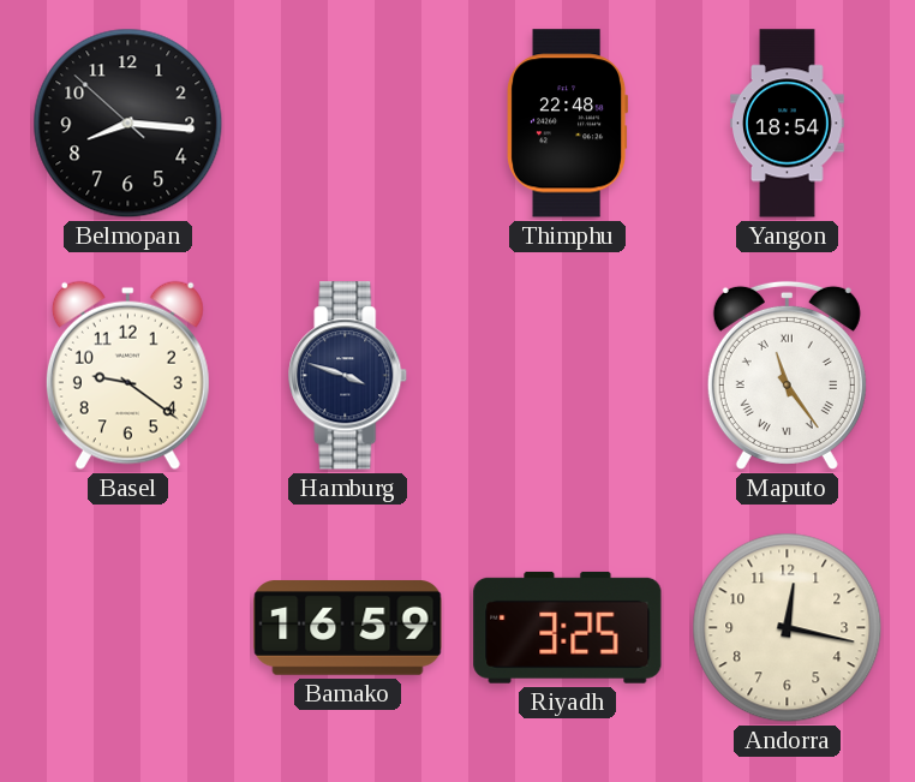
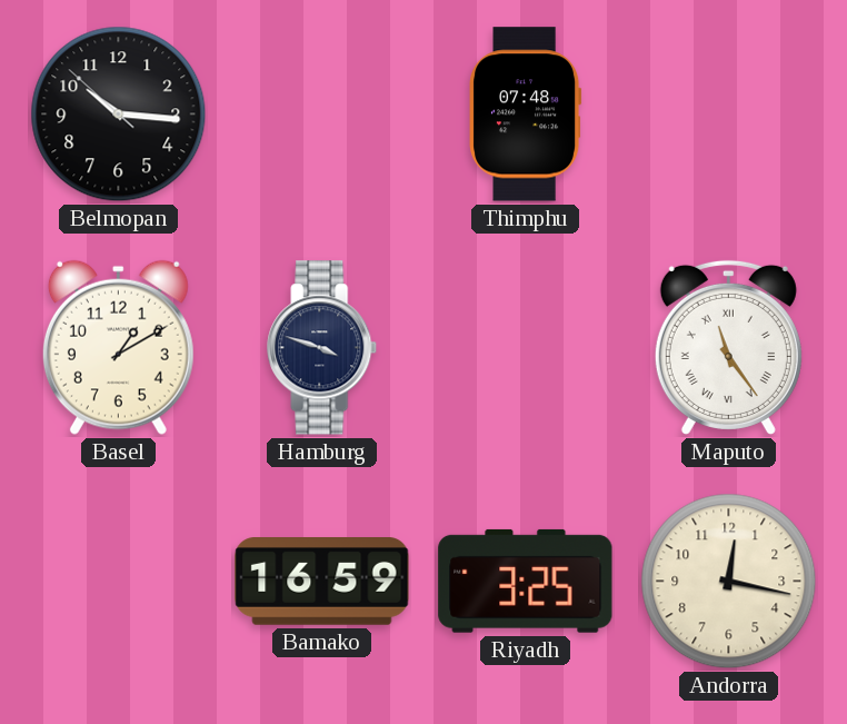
Belmopan: 8:15 -> 10:15 (119, 115)
Thimphu: 22:48 -> 07:48 (526, 115)
Yangon: 18:54 -> none (788, 124)
Basel: 9:21 -> 1:10 (118, 347)
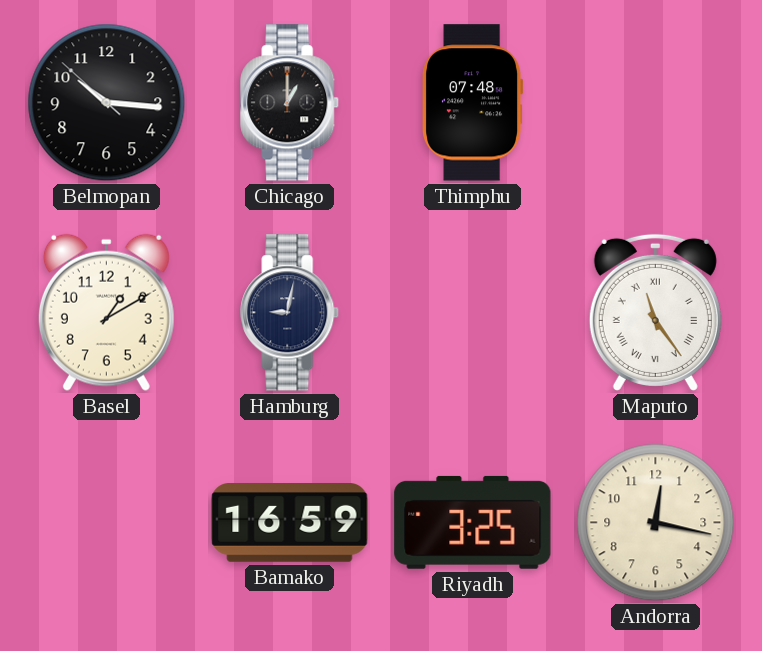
Chicago: none -> 1:00 (290, 103)
Hamburg: 3:48 -> 9:02 (290, 313)
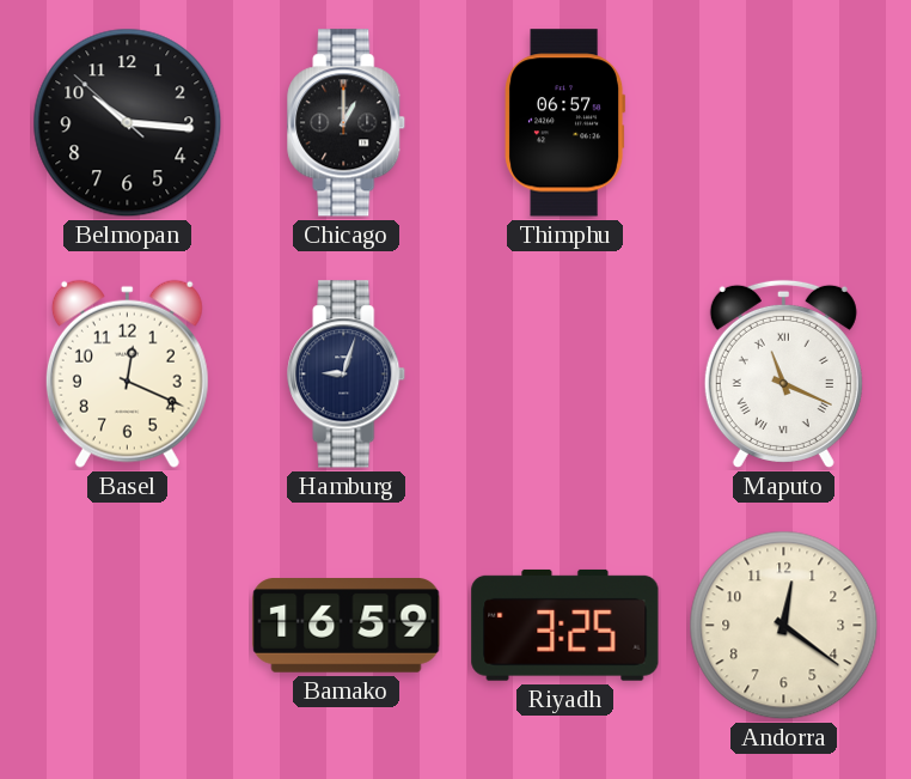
Thimphu: 07:48 -> 06:57 (565, 123)
Basel: 1:10 -> 12:19 (127, 373)
Hamburg: 9:02 -> 9:03 (347, 375)
Maputo: 11:24 -> 11:19 (783, 373)
Andorra: 12:17 -> 12:21 (784, 626)
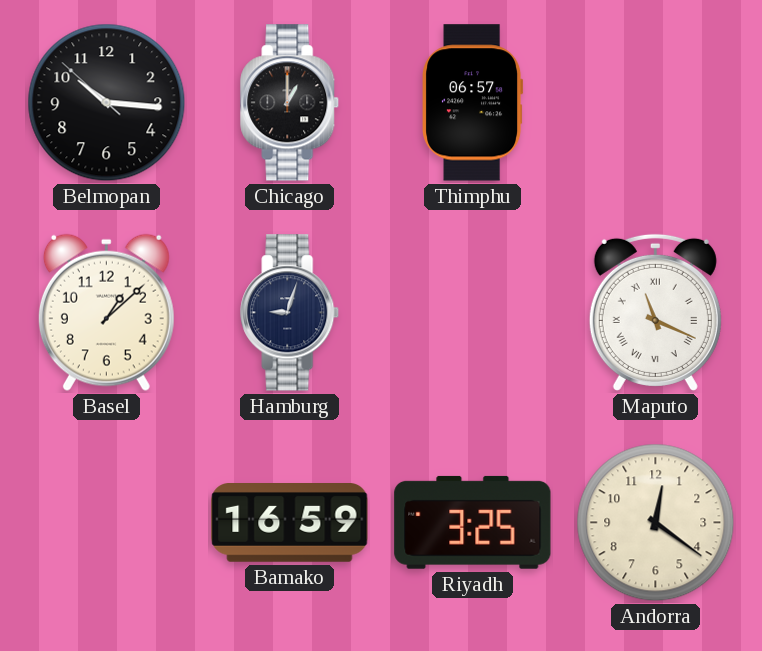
Basel: 12:19 -> 1:08 (106, 312)
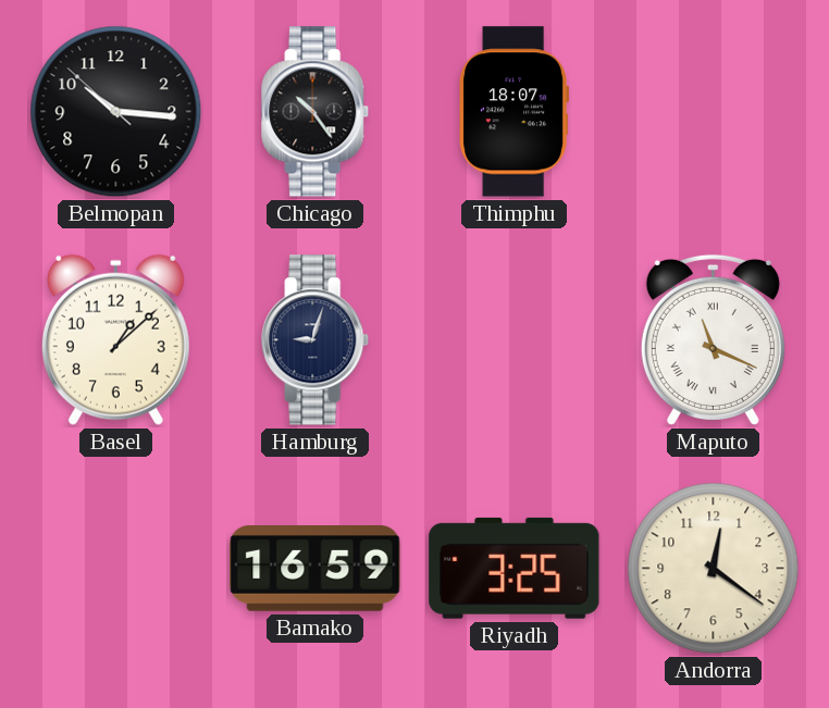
Chicago: 1:00 -> 10:24 (315, 112)
Thimphu: 06:57 -> 18:07 (515, 112)
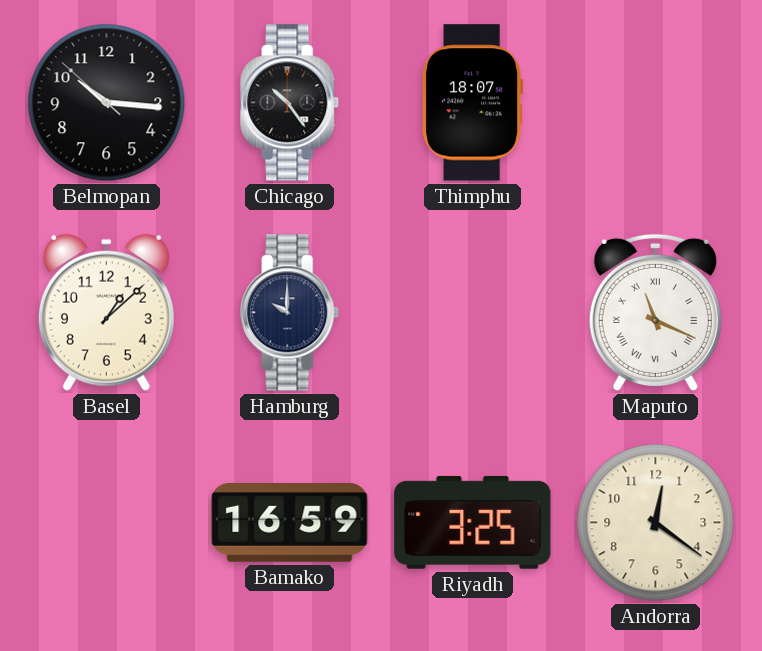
Hamburg: 9:03 -> 10:00 (290, 313)
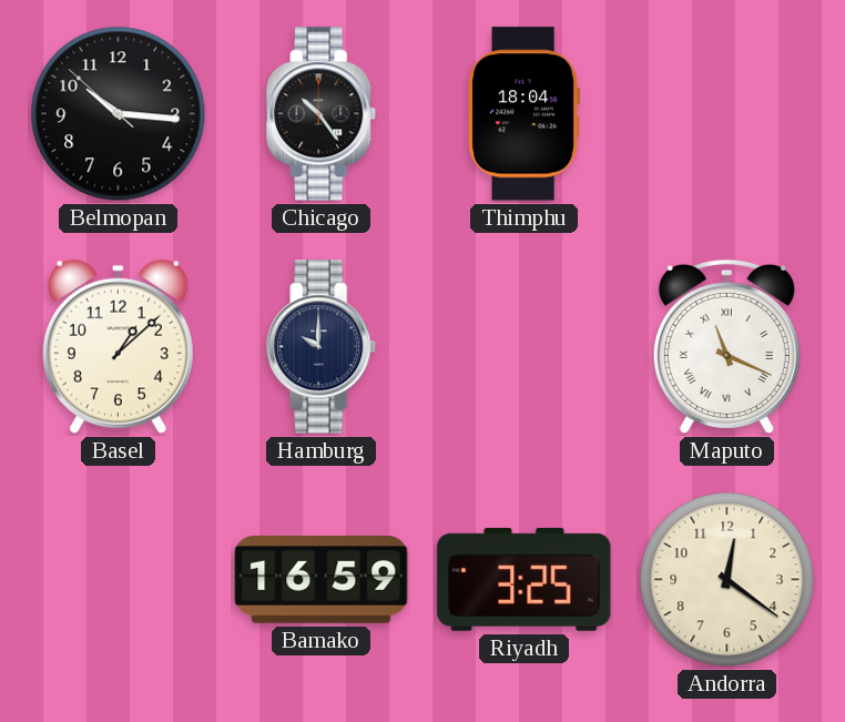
Thimphu: 18:07 -> 18:04 (525, 114)
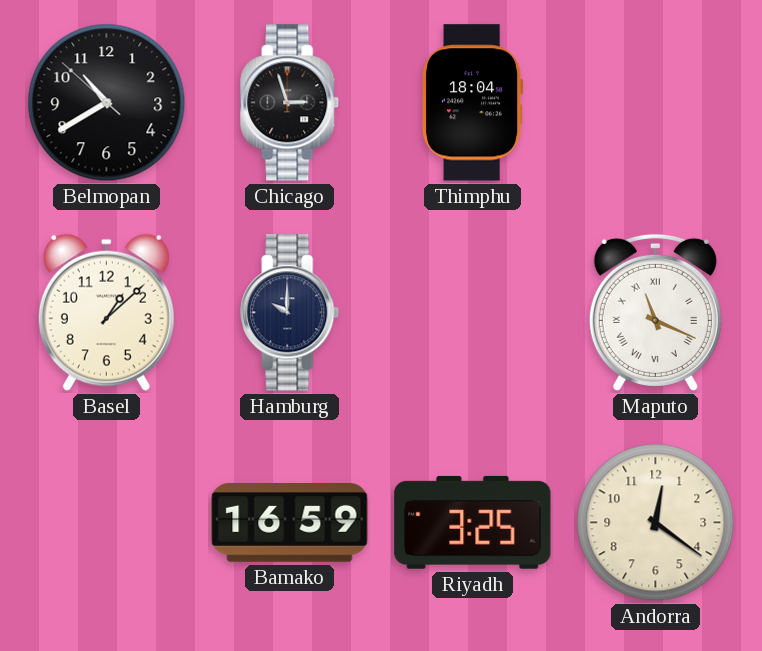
Belmopan: 10:15 -> 10:39 (107, 103)
Chicago: 10:24 -> 2:57 (290, 103)
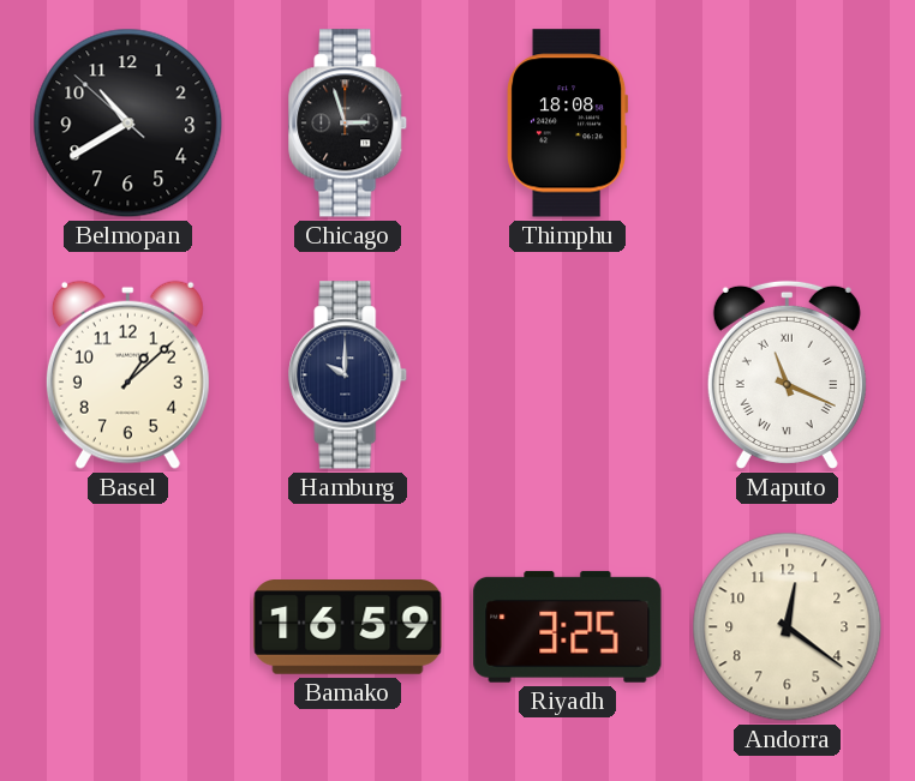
Thimphu: 18:04 -> 18:08 (568, 124)
